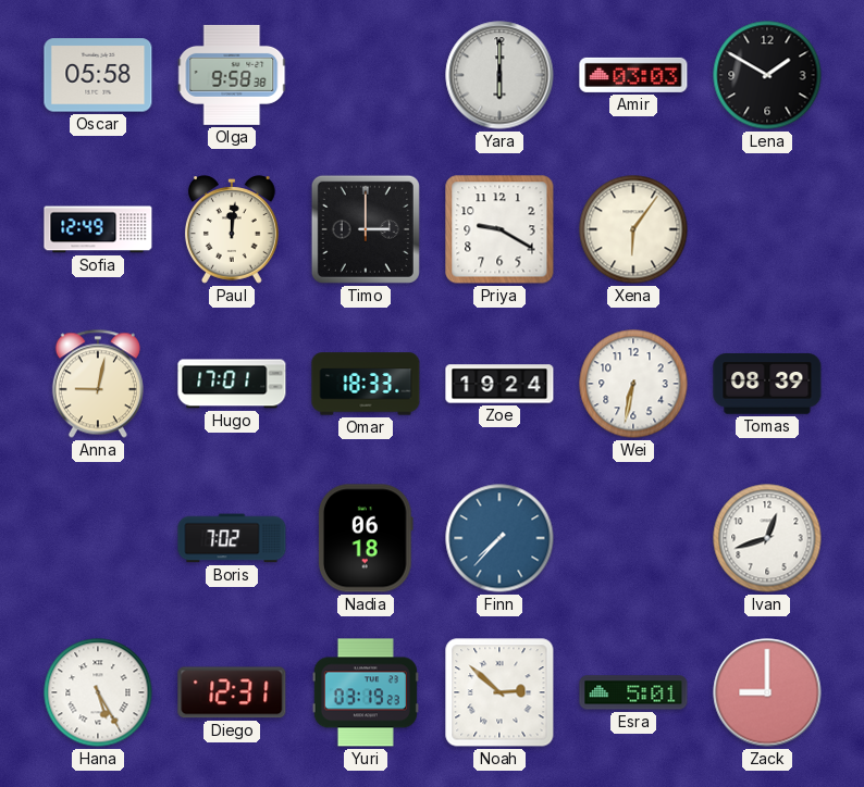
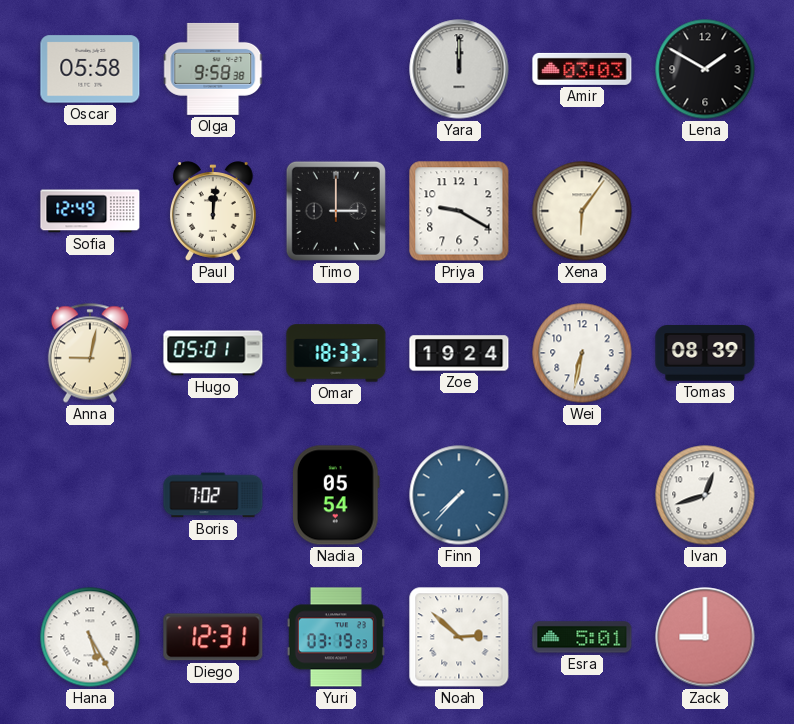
Yara: 6:00 -> 12:00 (459, 69)
Hugo: 17:01 -> 05:01 (213, 353)
Nadia: 06:18 -> 05:54 (336, 495)
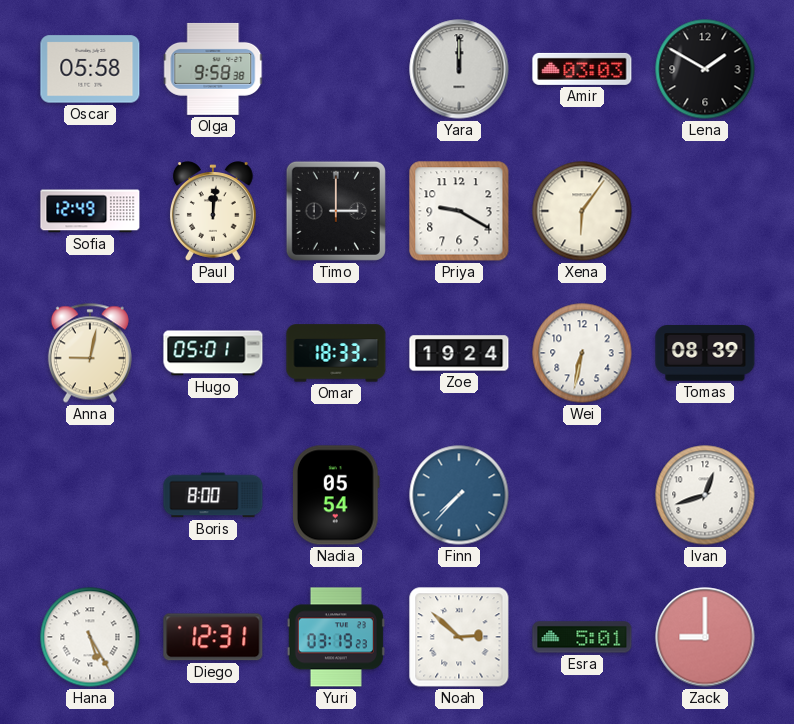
Boris: 7:02 -> 8:00 (213, 495)
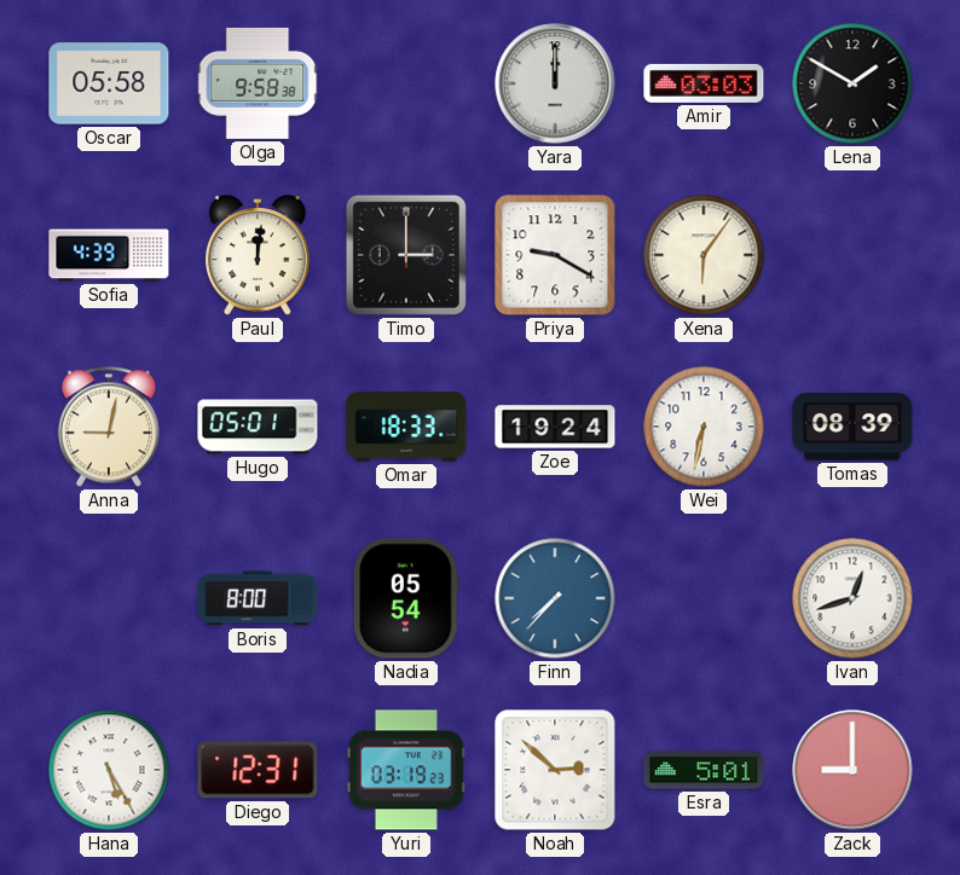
Sofia: 12:49 -> 4:39 (109, 255)
